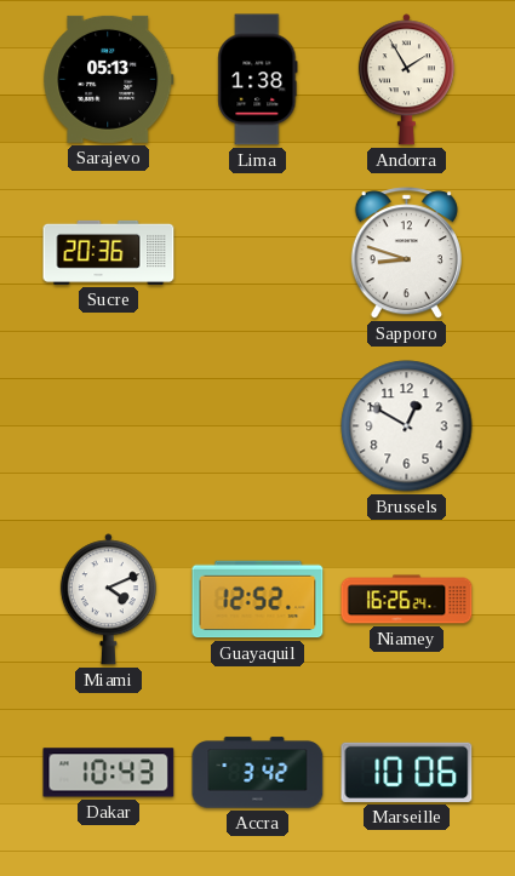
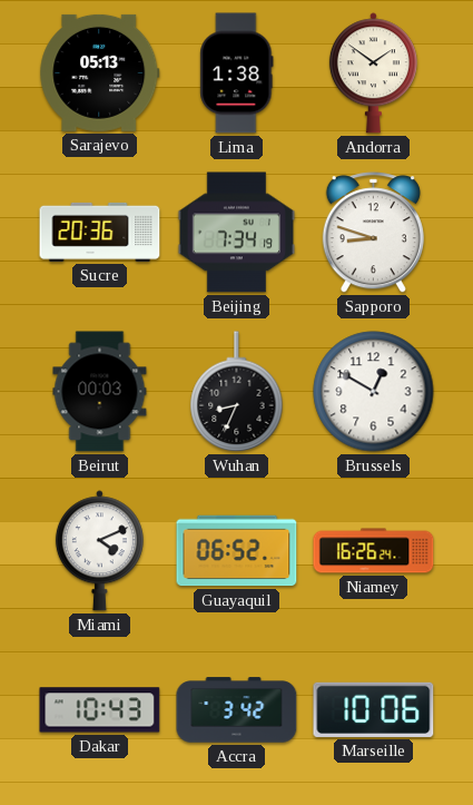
Andorra: 1:55 -> 1:51 (373, 73)
Beijing: none -> 7:34 (236, 233)
Beirut: none -> 00:03 (100, 392)
Wuhan: none -> 8:34 (237, 392)
Guayaquil: 12:52 -> 06:52 (237, 551)
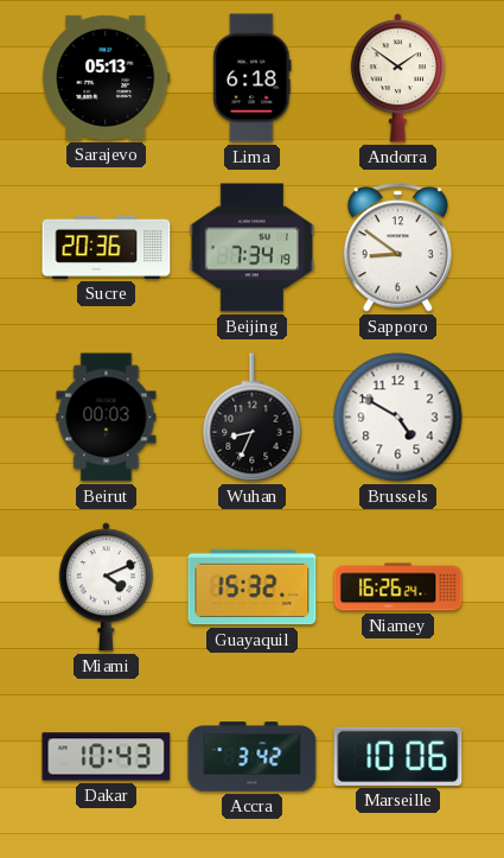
Lima: 1:38 -> 6:18 (253, 78)
Sapporo: 8:48 -> 8:51 (397, 248)
Brussels: 12:50 -> 4:50 (398, 418)
Guayaquil: 06:52 -> 15:32 (253, 587)
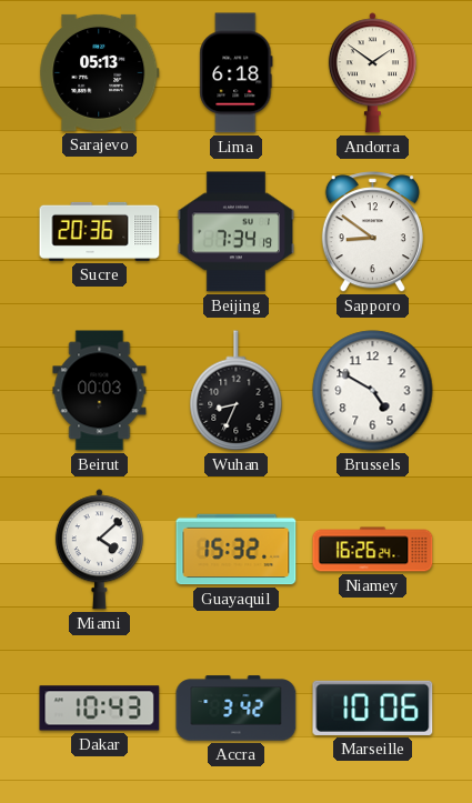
Miami: 4:11 -> 4:08 (99, 550)
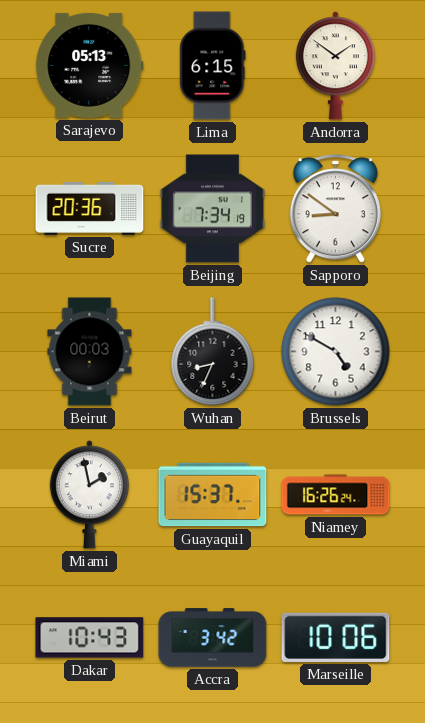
Lima: 6:18 -> 6:15 (213, 66)
Miami: 4:08 -> 1:58 (89, 495)
Guayaquil: 15:32 -> 15:37 (213, 495)
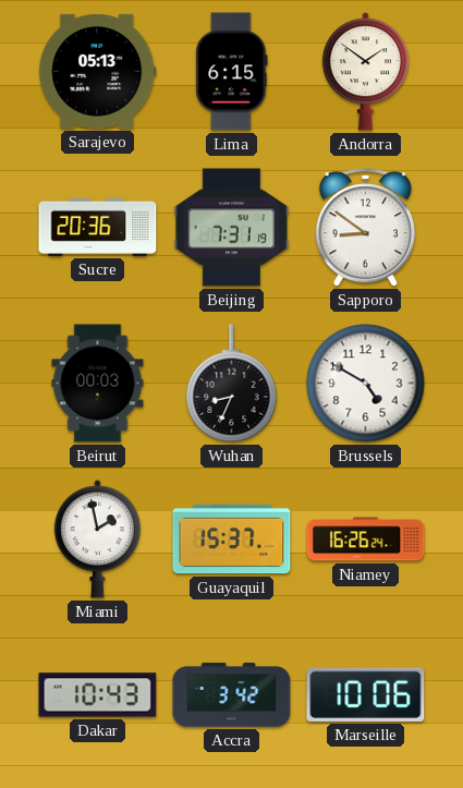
Beijing: 7:34 -> 7:31 (231, 228)
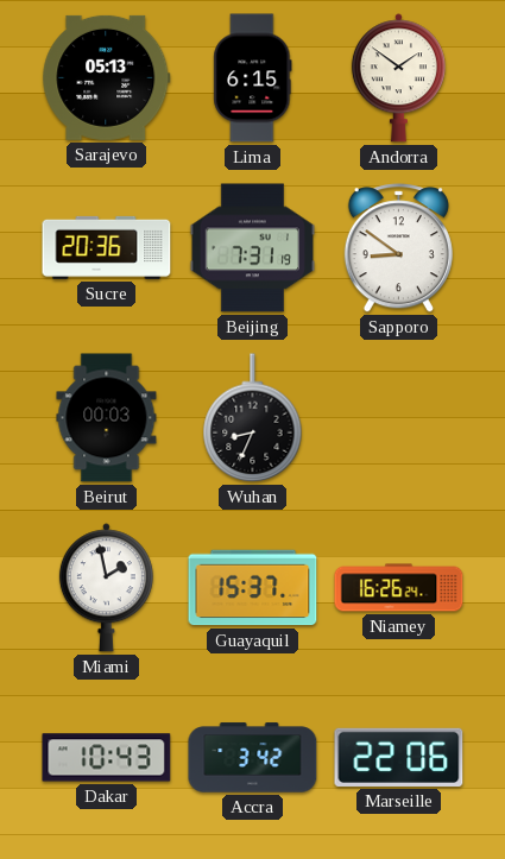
Brussels: 4:50 -> none (366, 384)
Marseille: 10:06 -> 22:06 (399, 757)
